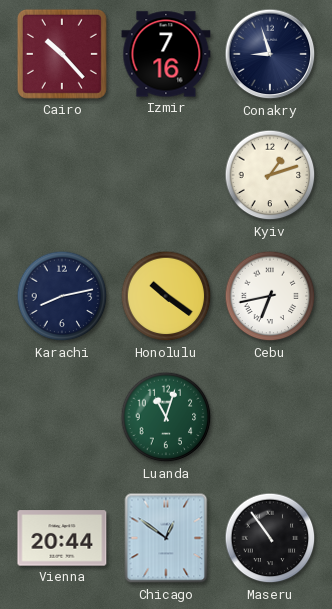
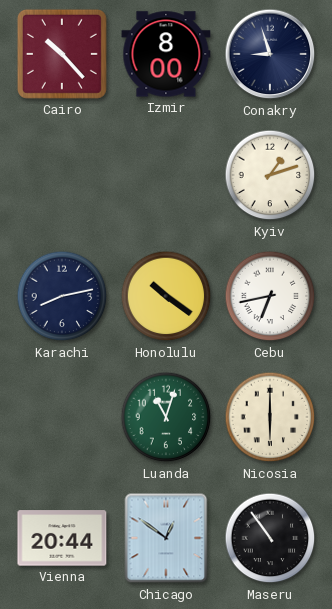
Izmir: 7:16 -> 8:00 (166, 54)
Nicosia: none -> 6:00 (270, 417)
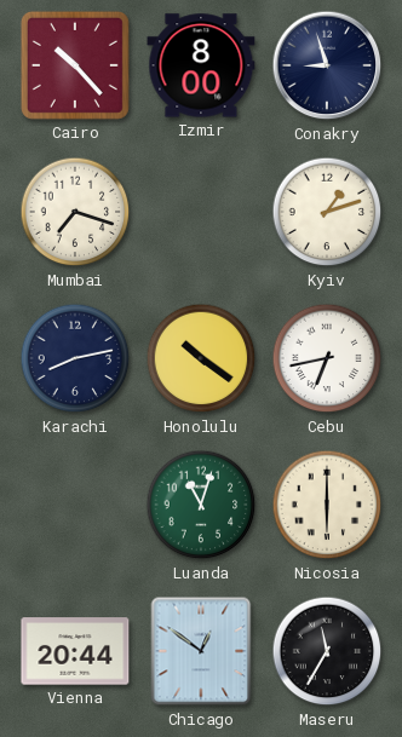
Mumbai: none -> 7:18 (75, 212)
Maseru: 10:54 -> 11:35 (327, 651)
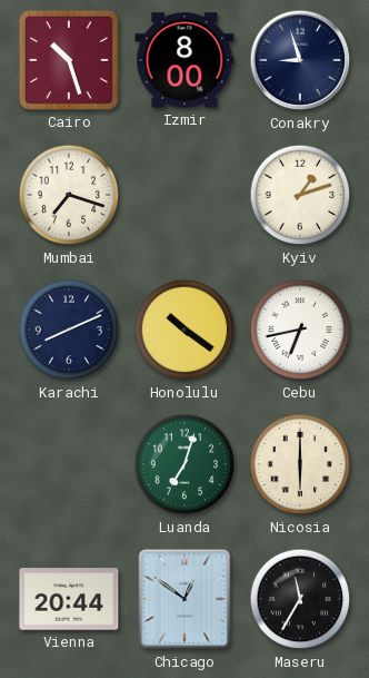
Cairo: 10:23 -> 10:27 (69, 60)
Karachi: 8:13 -> 8:11 (69, 330)
Luanda: 11:03 -> 7:03 (184, 464)
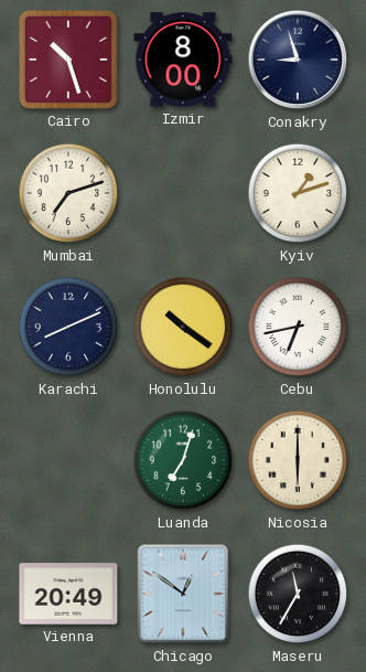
Mumbai: 7:18 -> 7:12 (68, 193)
Vienna: 20:44 -> 20:49 (68, 594)
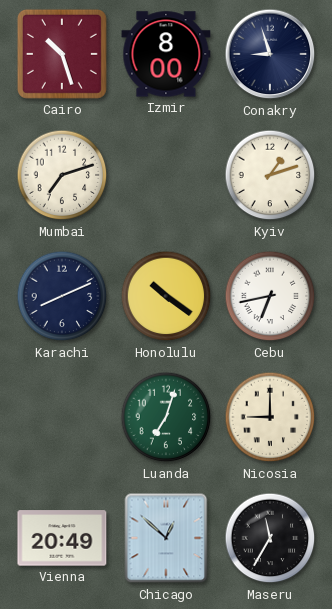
Nicosia: 6:00 -> 9:00 (270, 417)
Chicago: 12:51 -> 12:52 (166, 538)
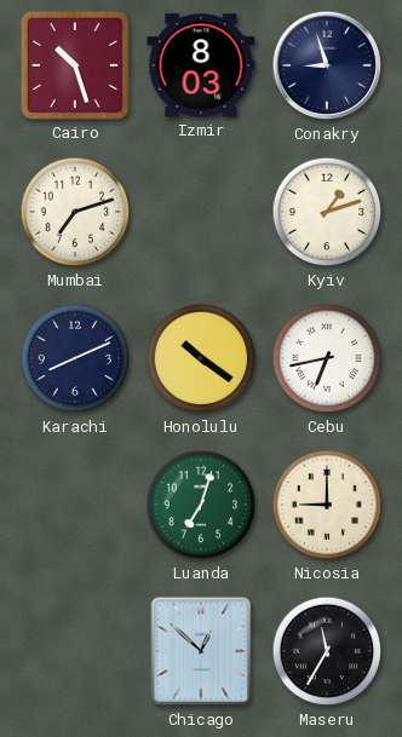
Izmir: 8:00 -> 8:03 (201, 65)
Vienna: 20:49 -> none (62, 538)
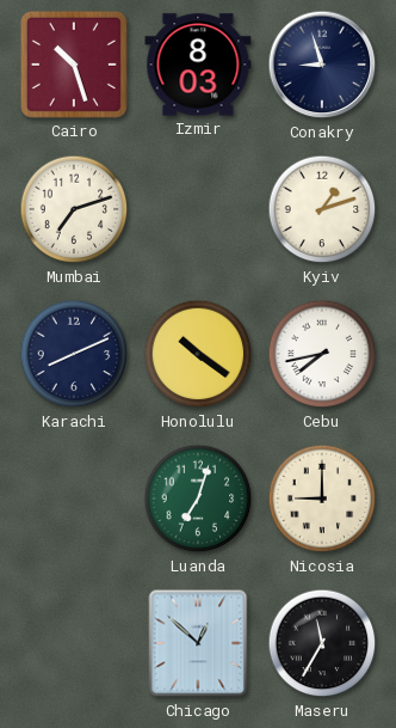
Cebu: 6:43 -> 7:43 (322, 354)
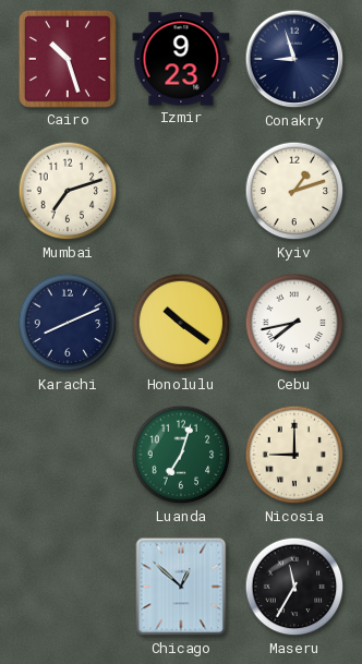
Izmir: 8:03 -> 9:23 (181, 59)
